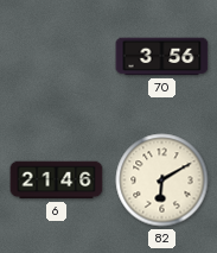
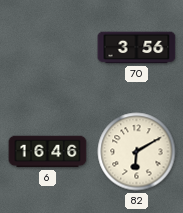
6: 21:46 -> 16:46 (48, 152)
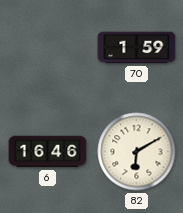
70: 3:56 -> 1:59 (137, 48)
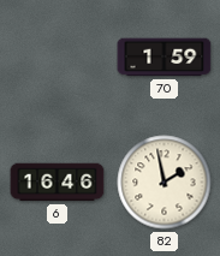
82: 6:10 -> 1:58 (165, 183)
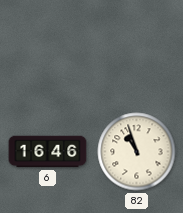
70: 1:59 -> none (165, 58)
82: 1:58 -> 10:57 (137, 152)
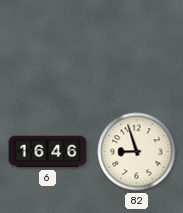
82: 10:57 -> 8:57 (137, 152)
